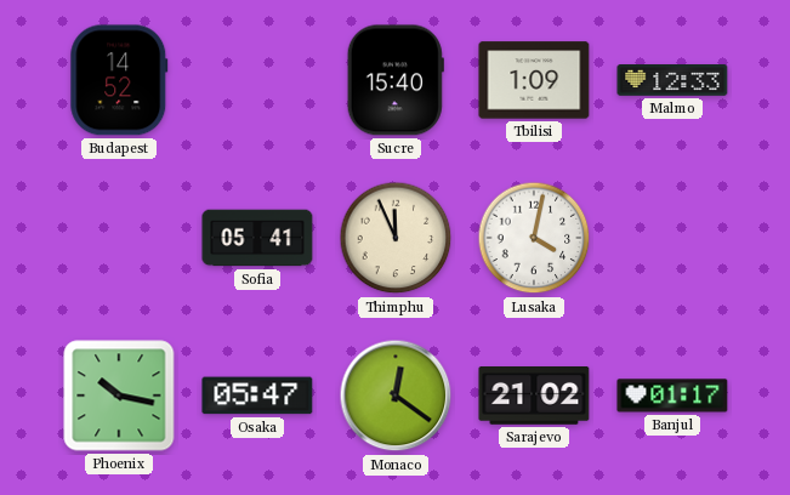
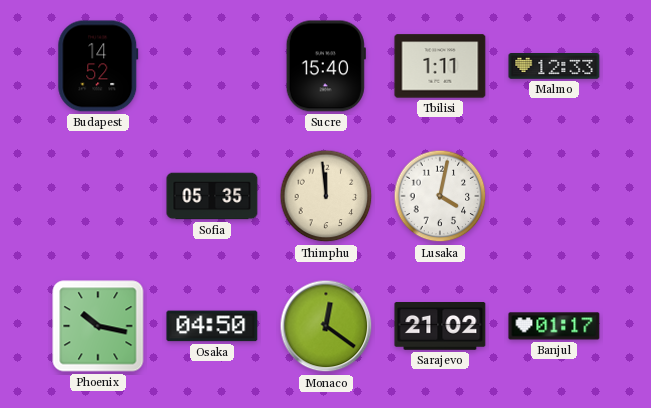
Tbilisi: 1:09 -> 1:11 (440, 66)
Sofia: 05:41 -> 05:35 (212, 196)
Thimphu: 11:56 -> 11:59 (326, 196)
Osaka: 05:47 -> 04:50 (212, 326)
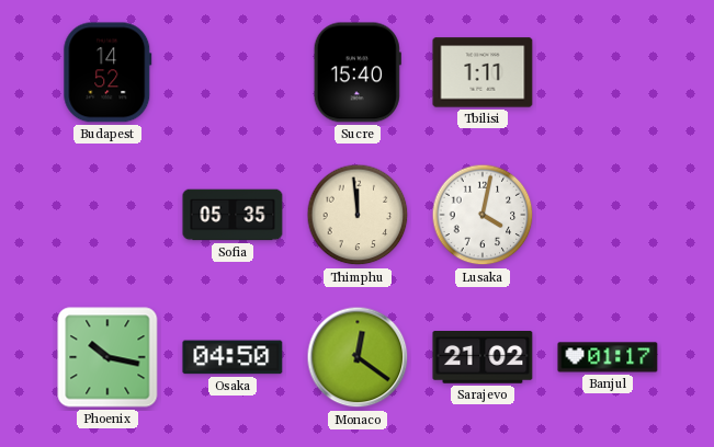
Malmo: 12:33 -> none (554, 67)
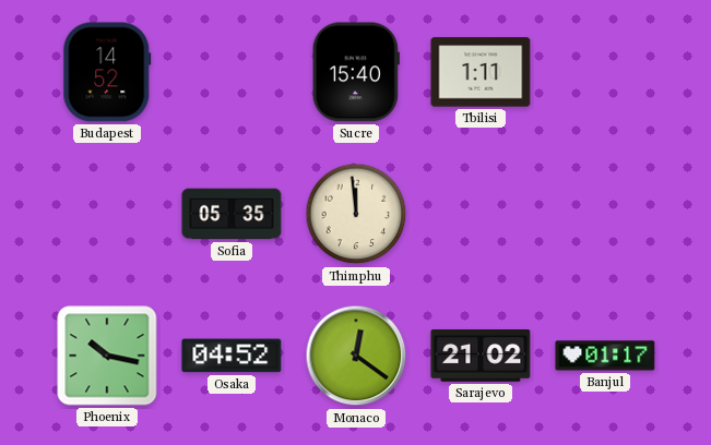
Lusaka: 4:02 -> none (483, 215)
Osaka: 04:50 -> 04:52 (232, 356)
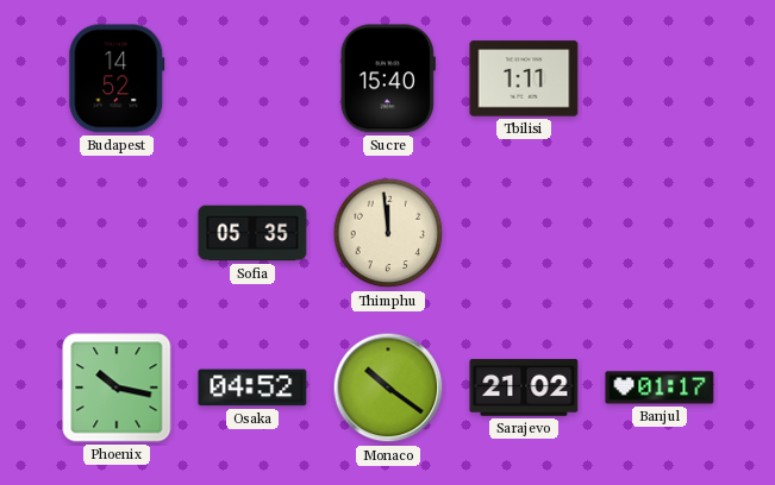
Monaco: 12:21 -> 10:21 (388, 388)
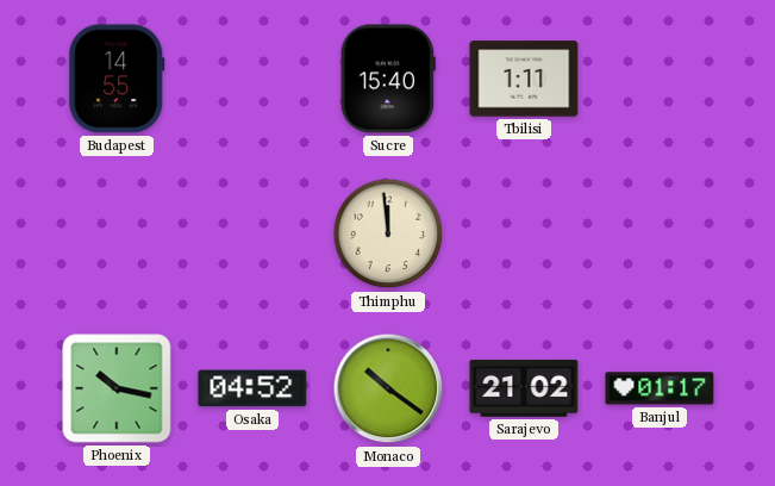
Budapest: 14:52 -> 14:55 (117, 79)
Sofia: 05:35 -> none (252, 233)
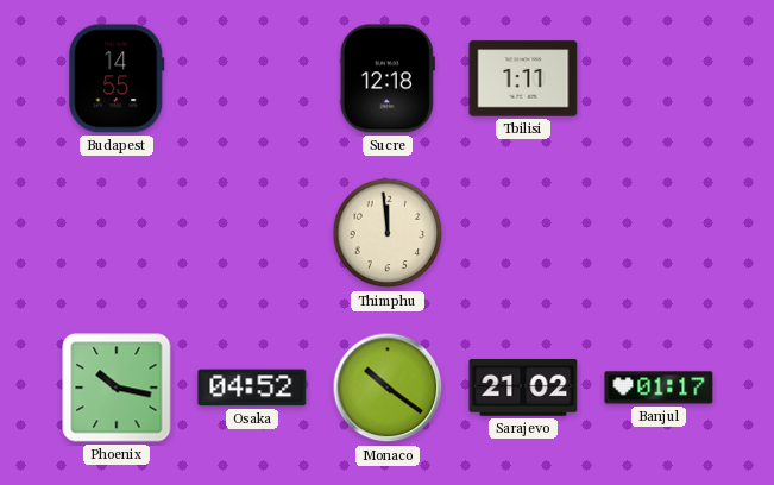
Sucre: 15:40 -> 12:18 (388, 78)
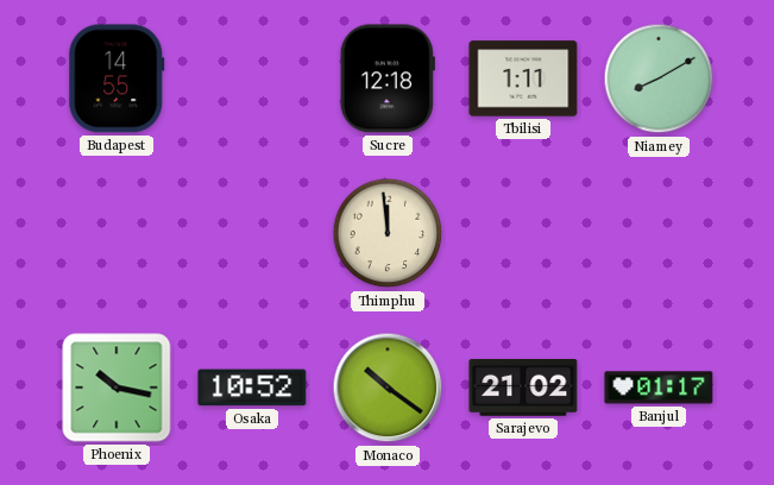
Niamey: none -> 8:10 (659, 78)
Osaka: 04:52 -> 10:52 (252, 388)
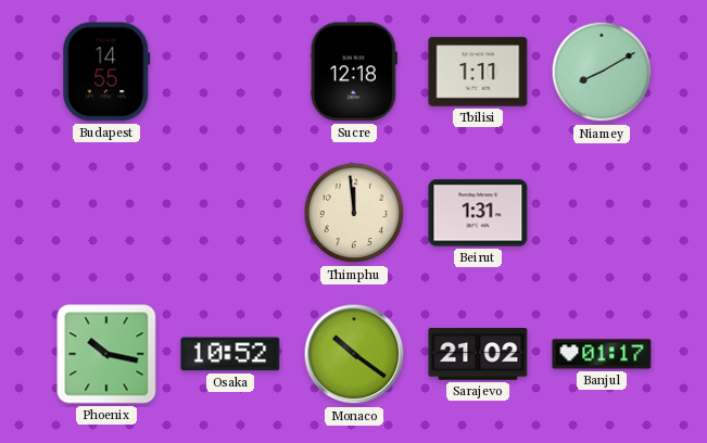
Beirut: none -> 1:31 (478, 213)
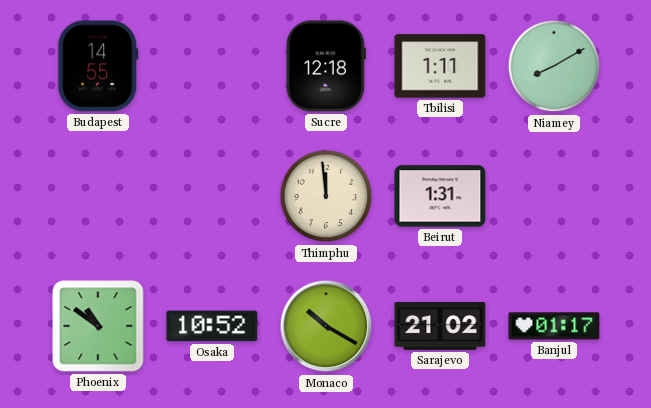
Phoenix: 10:17 -> 10:51 (98, 326)
Monaco: 10:21 -> 10:20 (326, 326)
